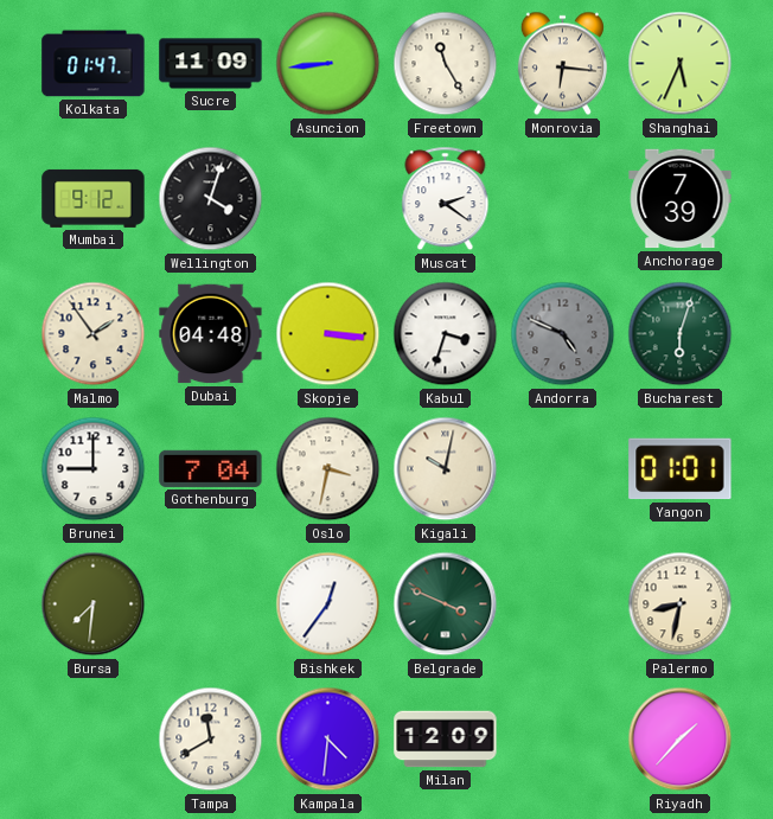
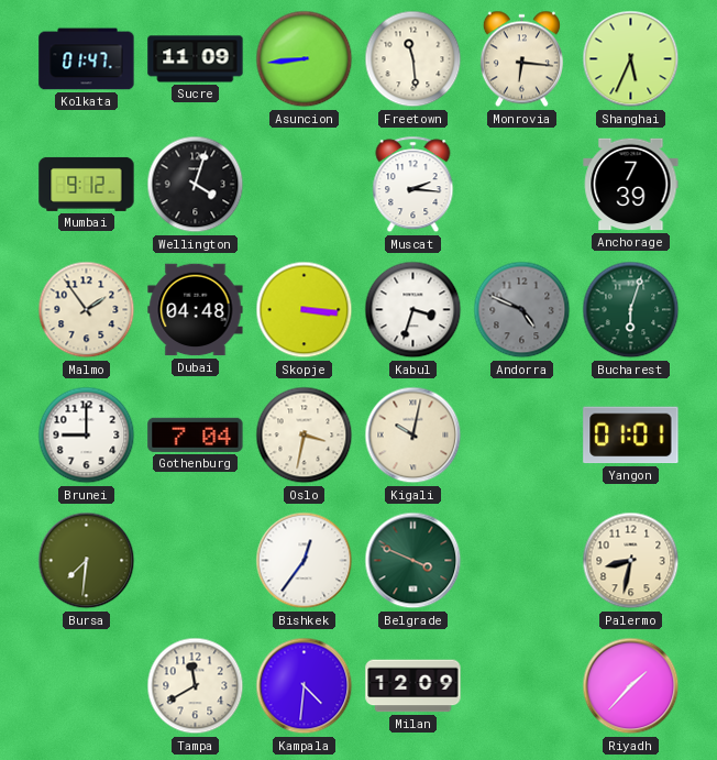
Freetown: 11:25 -> 11:29 (413, 59)
Muscat: 2:21 -> 2:16 (413, 185)
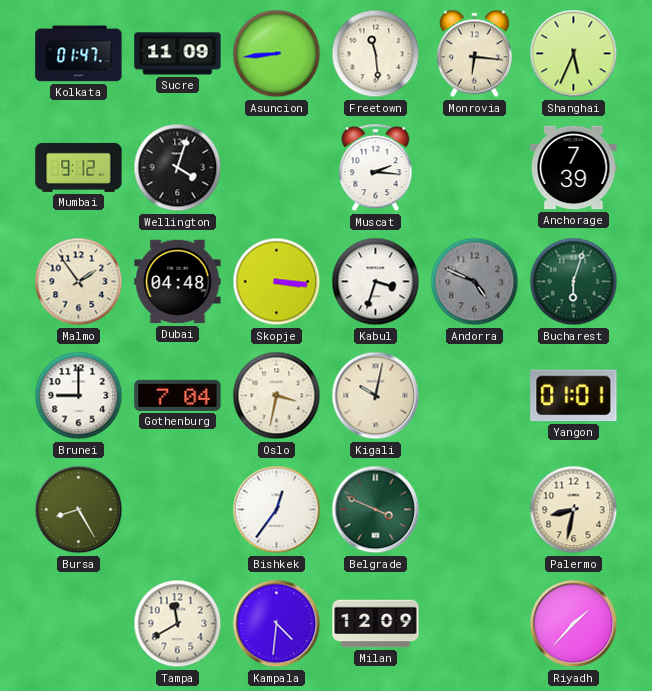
Bursa: 7:31 -> 8:25 (79, 510)
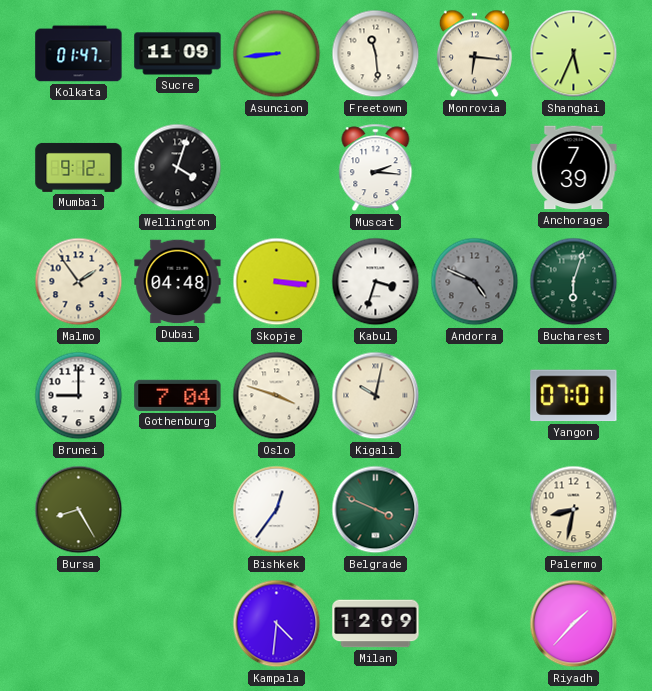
Oslo: 3:32 -> 3:48 (277, 396)
Yangon: 01:01 -> 07:01 (574, 396)
Tampa: 11:40 -> none (178, 624)
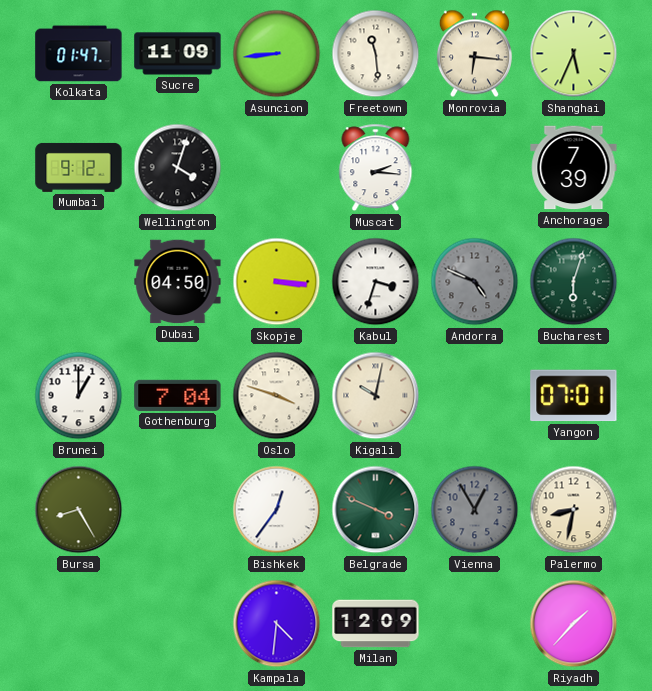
Malmo: 1:54 -> none (79, 282)
Dubai: 04:48 -> 04:50 (178, 282)
Brunei: 9:00 -> 1:00 (79, 396)
Vienna: none -> 12:55 (475, 510)
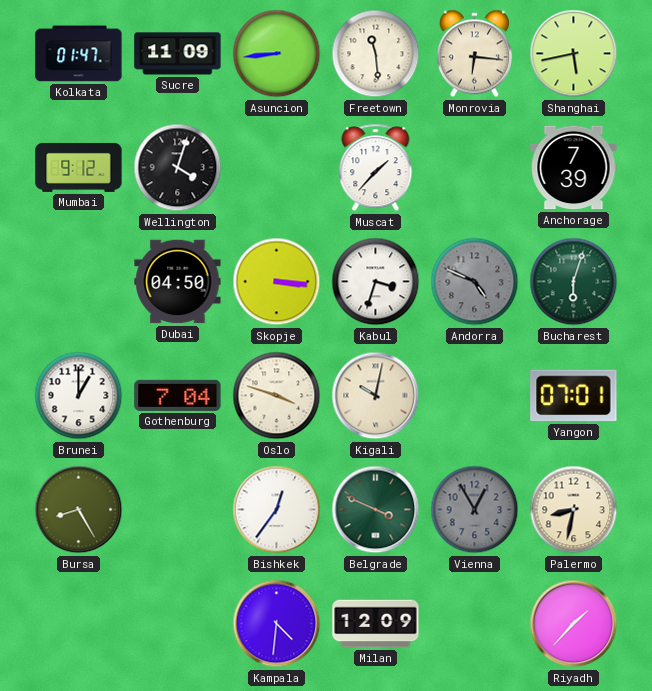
Shanghai: 5:34 -> 5:43 (574, 54)
Muscat: 2:16 -> 1:37 (376, 168)
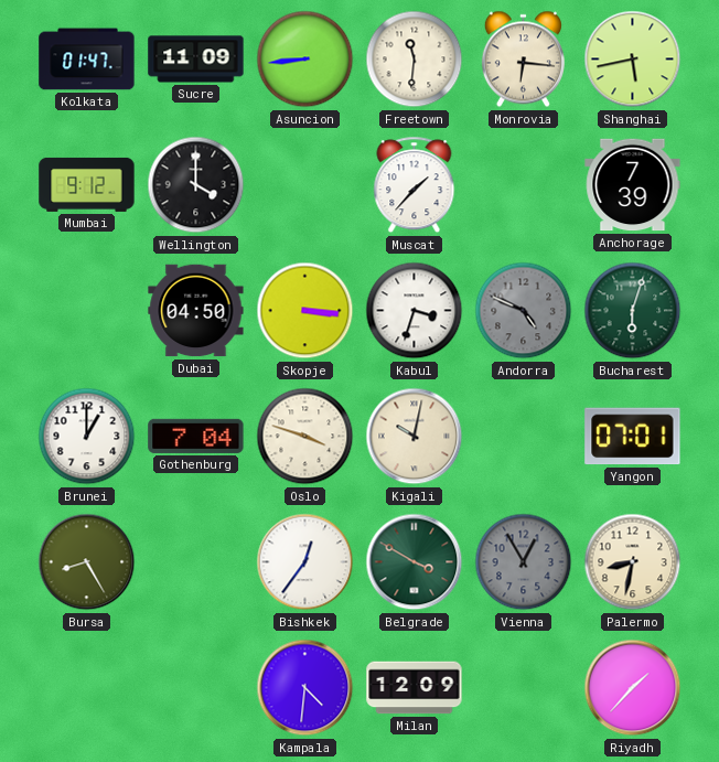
Freetown: 11:29 -> 11:31 (415, 60)
Wellington: 4:03 -> 4:00 (196, 185)
Belgrade: 3:49 -> 3:50 (415, 562)
